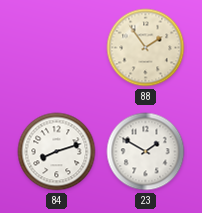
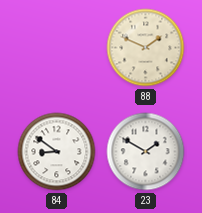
88: 1:54 -> 1:49 (146, 48)
84: 8:12 -> 8:51 (57, 152)
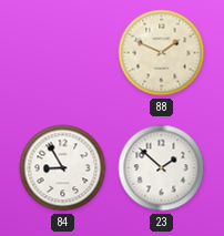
84: 8:51 -> 8:55 (63, 168)
23: 1:50 -> 1:52 (162, 168)
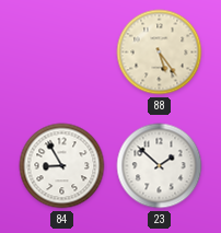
88: 1:49 -> 5:24 (160, 53)
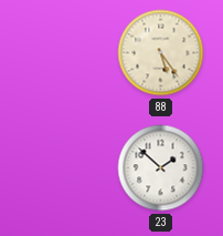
84: 8:55 -> none (62, 166)
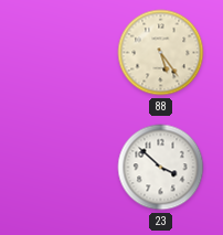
23: 1:52 -> 3:52 (161, 168)
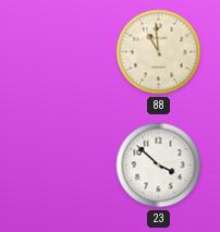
88: 5:24 -> 10:59 (159, 52)
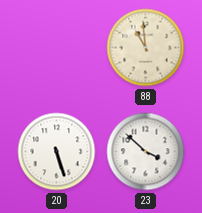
20: none -> 5:27 (57, 152)
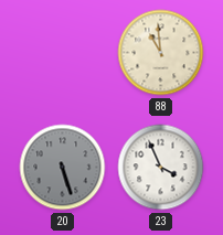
20 dial: white -> grey (63, 168)
23: 3:52 -> 3:56 (161, 168)
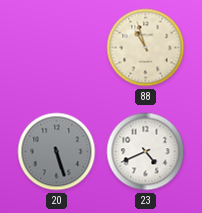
88: 10:59 -> 10:57 (146, 48)
23: 3:56 -> 4:41 (146, 152)
